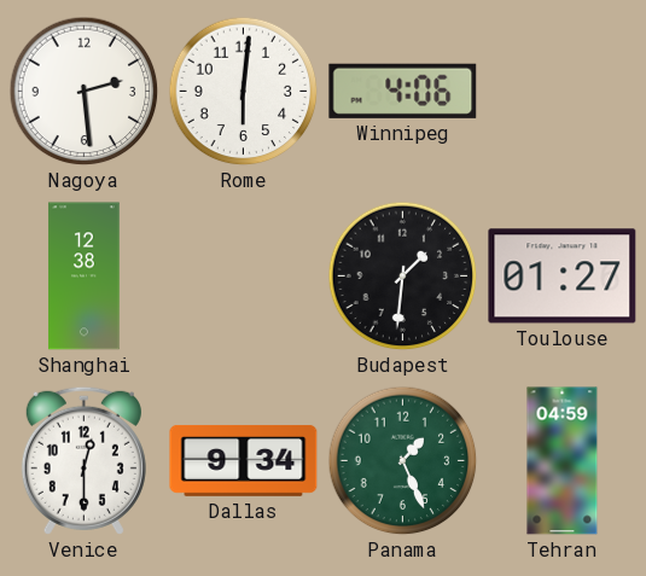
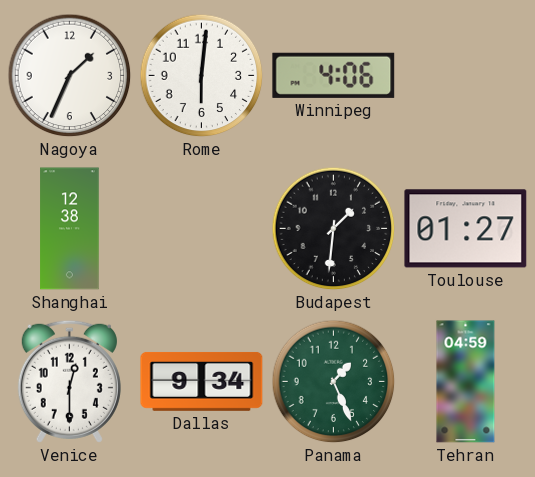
Nagoya: 2:29 -> 1:34 (70, 76)
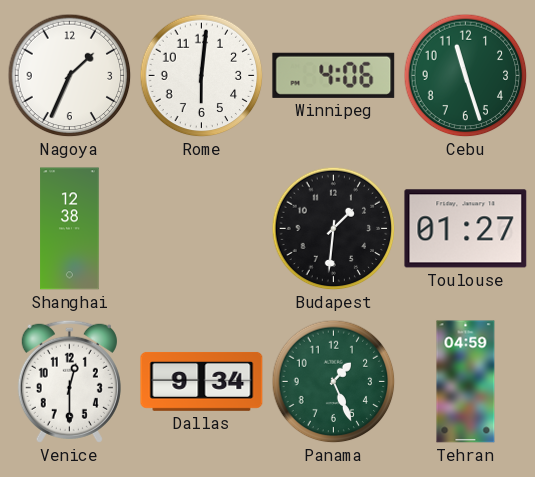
Cebu: none -> 11:27 (466, 76)
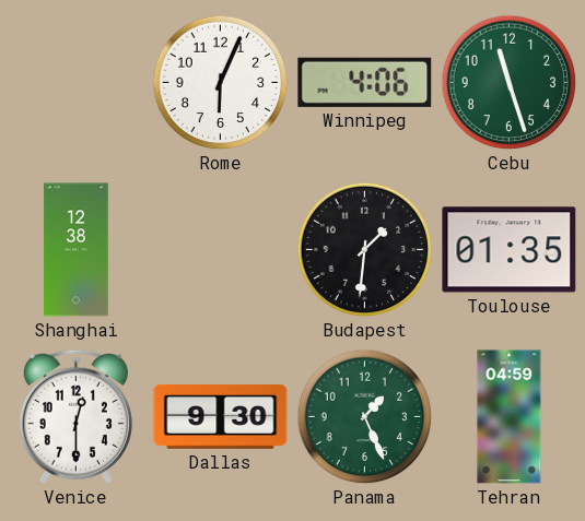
Nagoya: 1:34 -> none (70, 76)
Rome: 6:01 -> 6:04 (221, 83)
Toulouse: 01:27 -> 01:35 (510, 250)
Dallas: 9:34 -> 9:30 (221, 416)
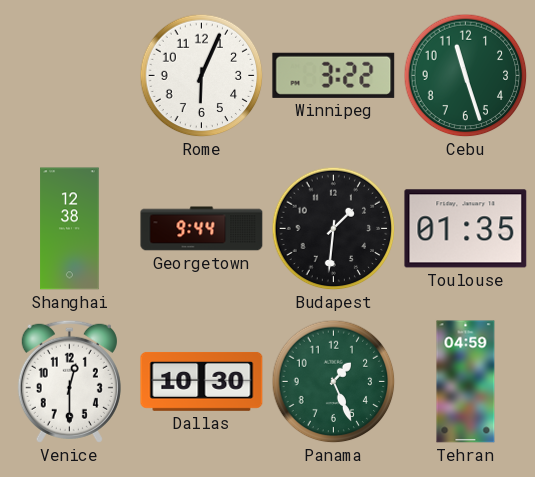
Winnipeg: 4:06 -> 3:22 (334, 75)
Georgetown: none -> 9:44 (202, 229)
Dallas: 9:30 -> 10:30 (202, 381)
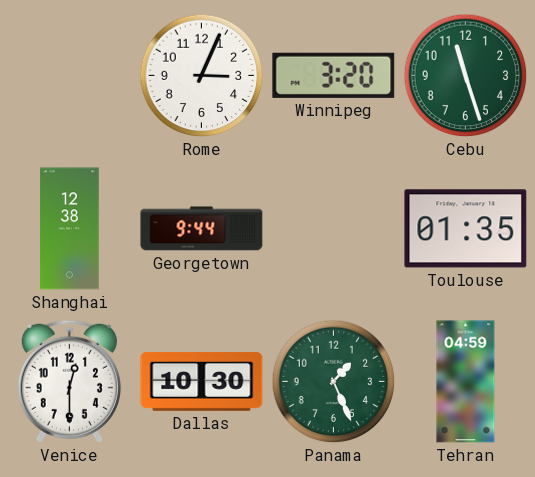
Rome: 6:04 -> 3:04 (202, 76)
Winnipeg: 3:22 -> 3:20 (334, 75)
Budapest: 1:31 -> none (334, 229)
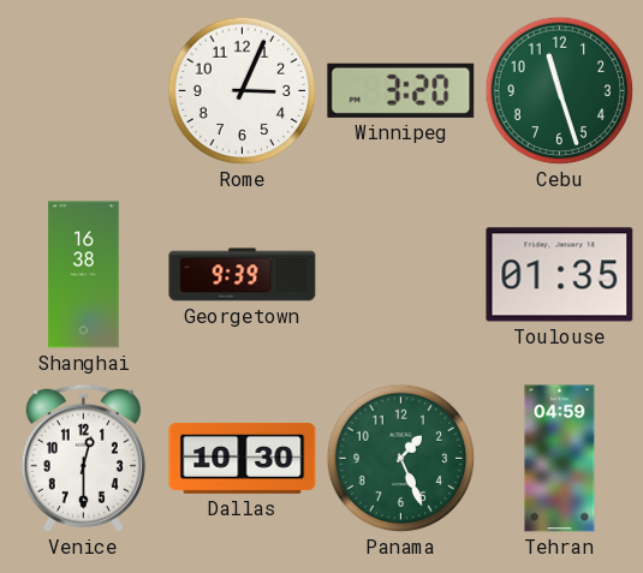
Shanghai: 12:38 -> 16:38 (84, 275)
Georgetown: 9:44 -> 9:39 (243, 275)
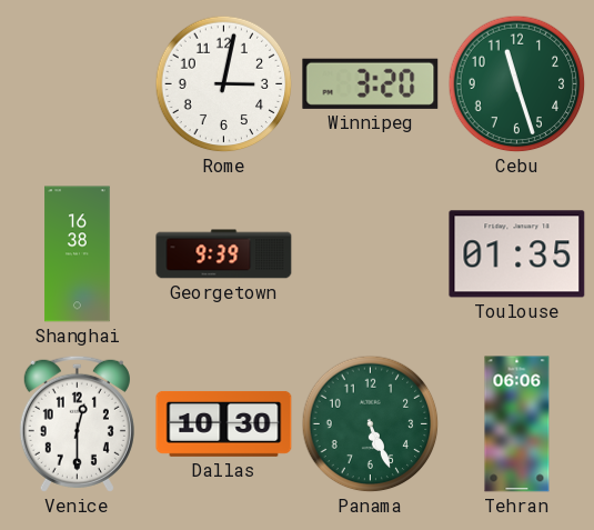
Rome: 3:04 -> 3:02 (224, 84)
Panama: 1:26 -> 5:26 (371, 424)
Tehran: 04:59 -> 06:06 (517, 424)
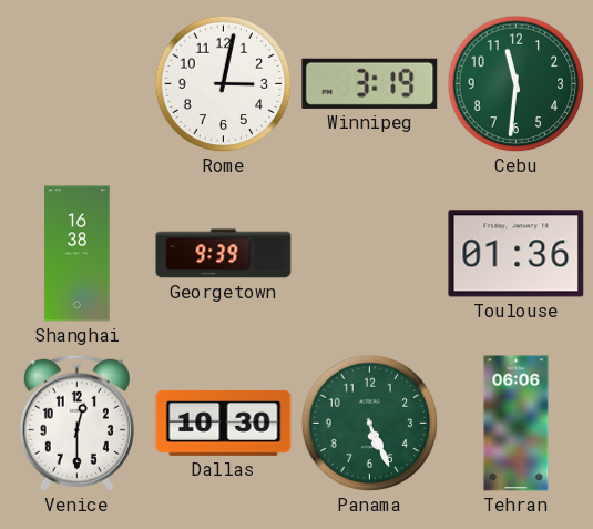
Winnipeg: 3:20 -> 3:19 (370, 83)
Cebu: 11:27 -> 11:31 (517, 84)
Toulouse: 01:35 -> 01:36 (517, 254)
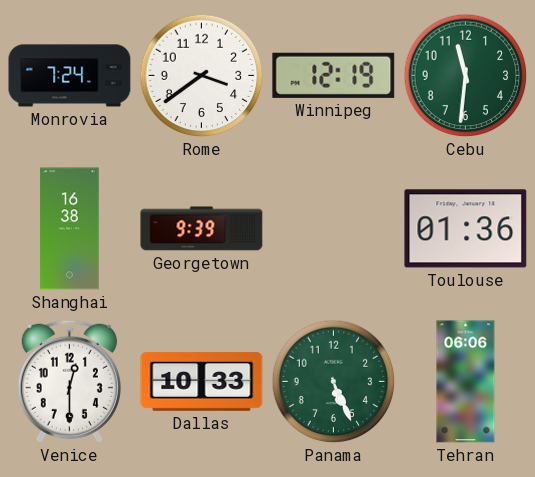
Monrovia: none -> 7:24 (70, 76)
Rome: 3:02 -> 3:39 (202, 76)
Winnipeg: 3:19 -> 12:19 (334, 75)
Dallas: 10:30 -> 10:33 (202, 381)
